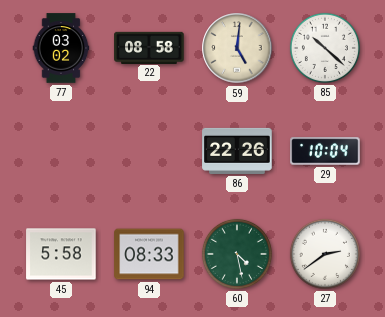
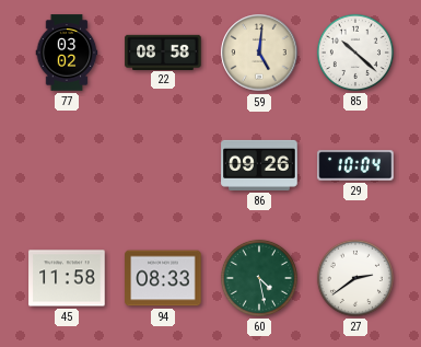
86: 22:26 -> 09:26 (259, 165)
45: 5:58 -> 11:58 (67, 278)
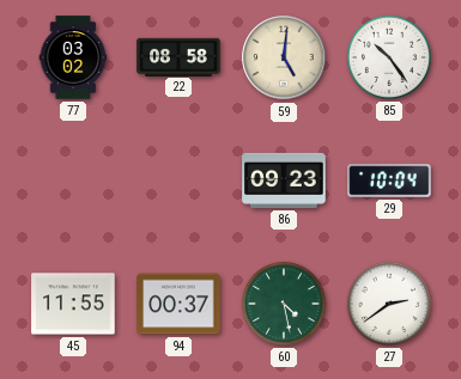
85: 10:22 -> 10:24 (389, 57)
86: 09:26 -> 09:23 (284, 181)
45: 11:58 -> 11:55 (73, 304)
94: 08:33 -> 00:37 (178, 304)
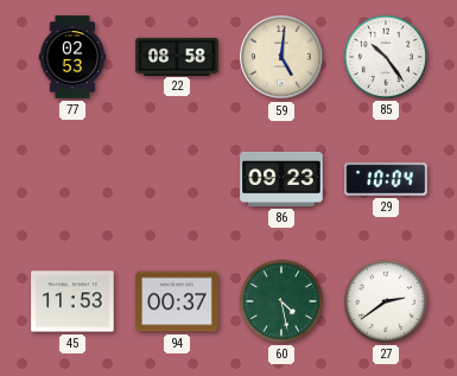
77: 03:02 -> 02:53 (72, 57)
45: 11:55 -> 11:53 (72, 301)
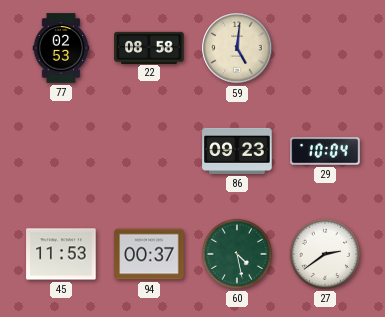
85: 10:24 -> none (386, 57)
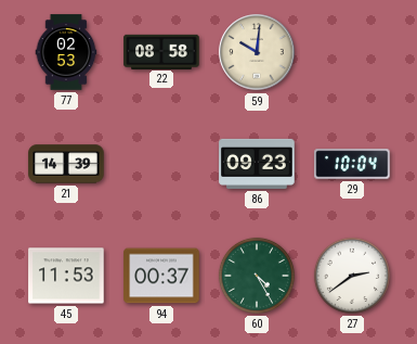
59: 5:01 -> 10:01 (257, 52)
21: none -> 14:39 (66, 164)
60: 4:28 -> 4:25 (257, 276)
